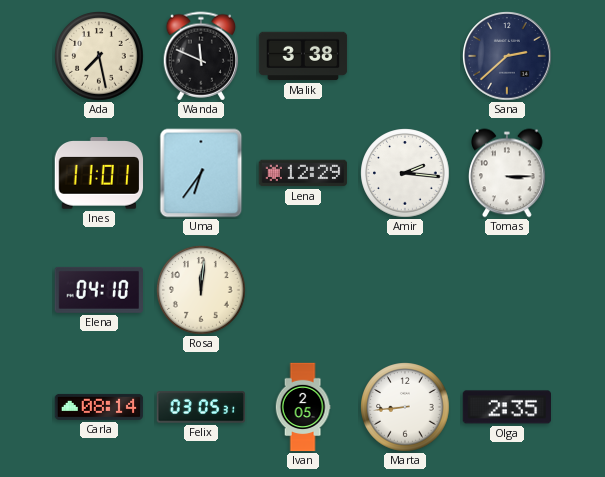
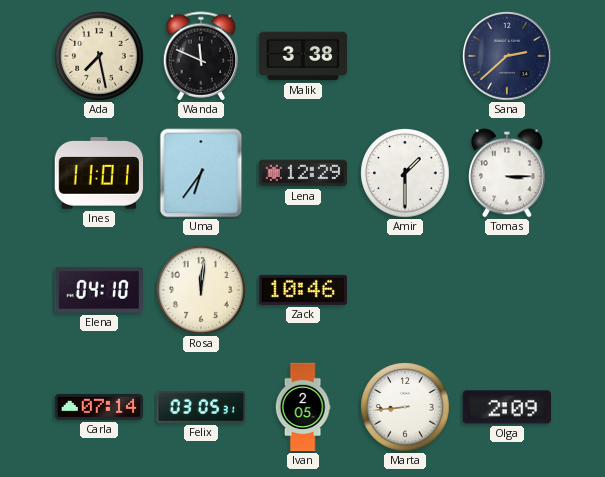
Amir: 2:16 -> 1:30 (405, 173)
Zack: none -> 10:46 (302, 290)
Carla: 08:14 -> 07:14 (99, 407)
Olga: 2:35 -> 2:09 (506, 407)
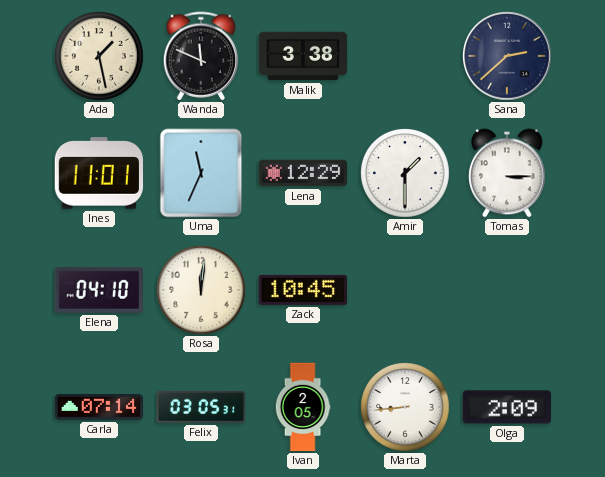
Ada: 7:28 -> 1:28 (99, 56)
Uma: 6:36 -> 11:34 (201, 173)
Zack: 10:46 -> 10:45 (302, 290)
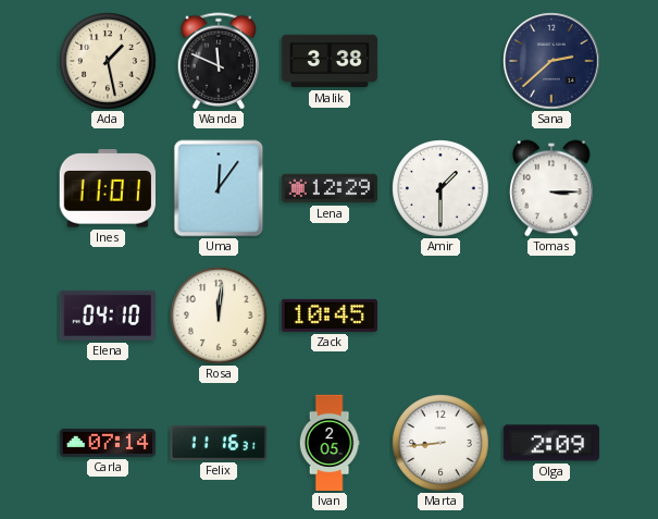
Uma: 11:34 -> 12:06 (219, 188)
Felix: 03:05 -> 11:16 (219, 443)
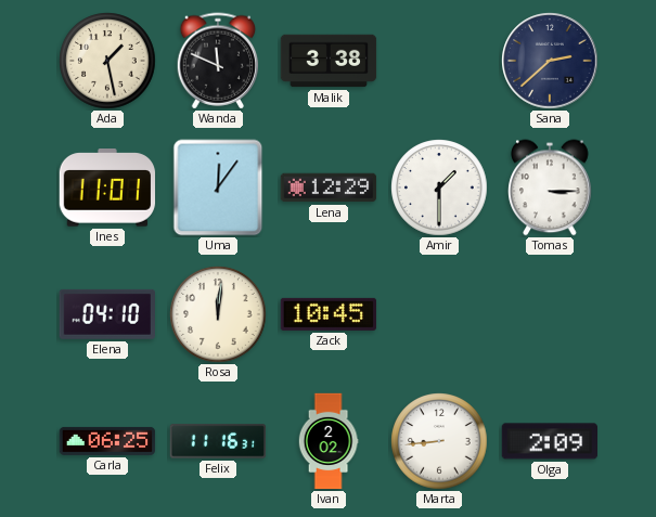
Carla: 07:14 -> 06:25 (107, 441)
Ivan: 2:05 -> 2:02 (329, 441)
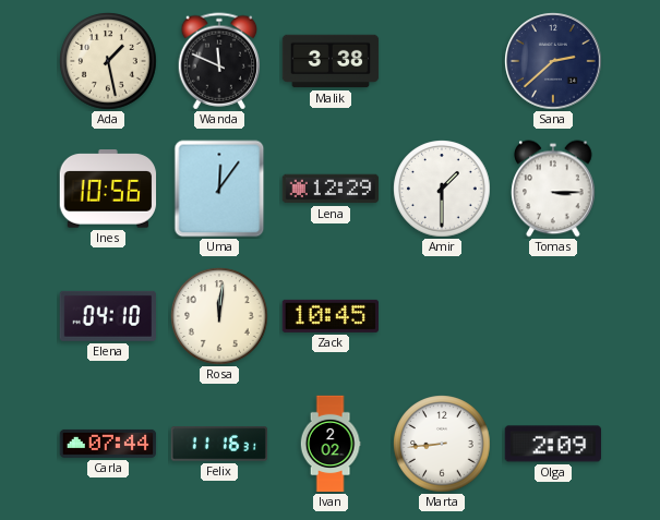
Ines: 11:01 -> 10:56 (108, 189)
Carla: 06:25 -> 07:44 (108, 444)
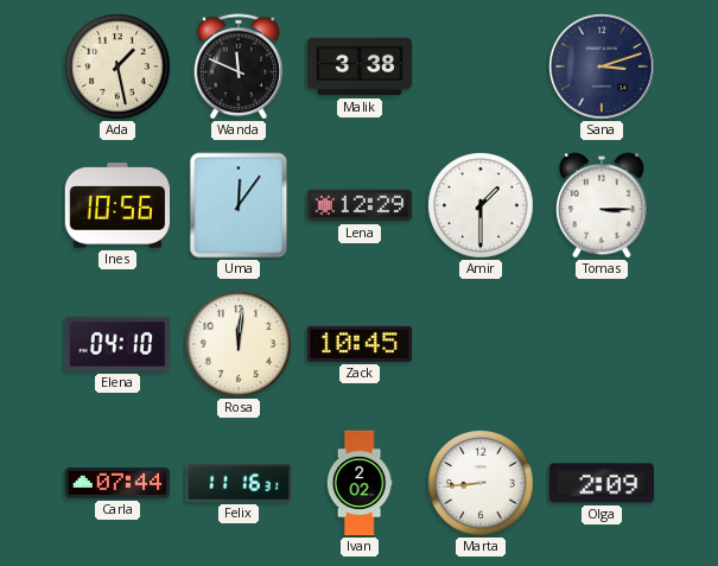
Sana: 2:38 -> 3:12 (602, 66)
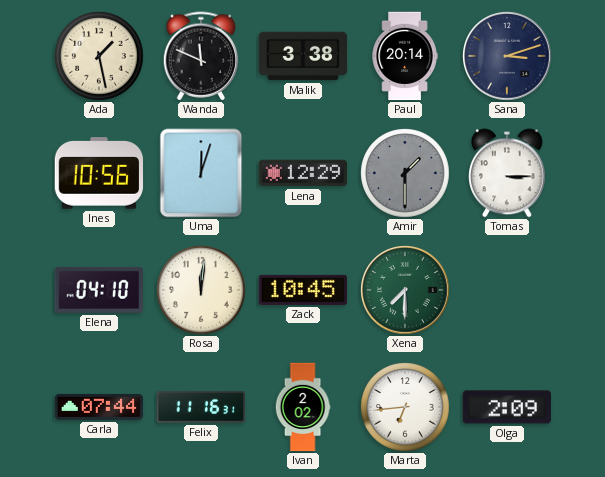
Paul: none -> 20:14 (405, 56)
Uma: 12:06 -> 12:03 (201, 173)
Amir dial: white -> grey (405, 173)
Xena: none -> 7:30 (405, 290)
Marta: 8:44 -> 6:44 (405, 407)
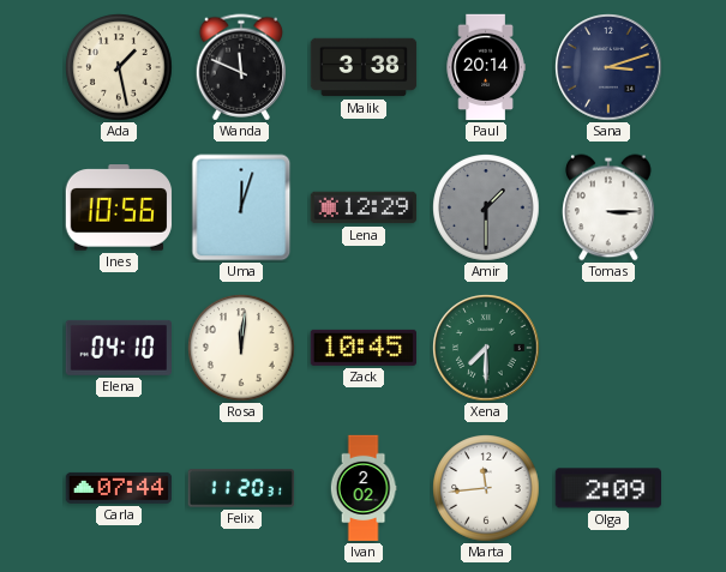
Felix: 11:16 -> 11:20 (241, 488)
Marta: 6:44 -> 11:44 (486, 488)
